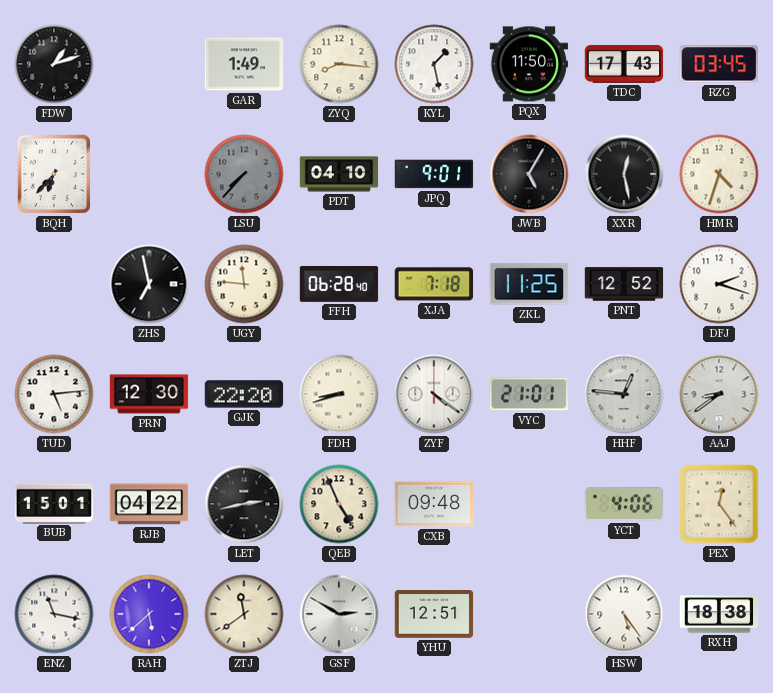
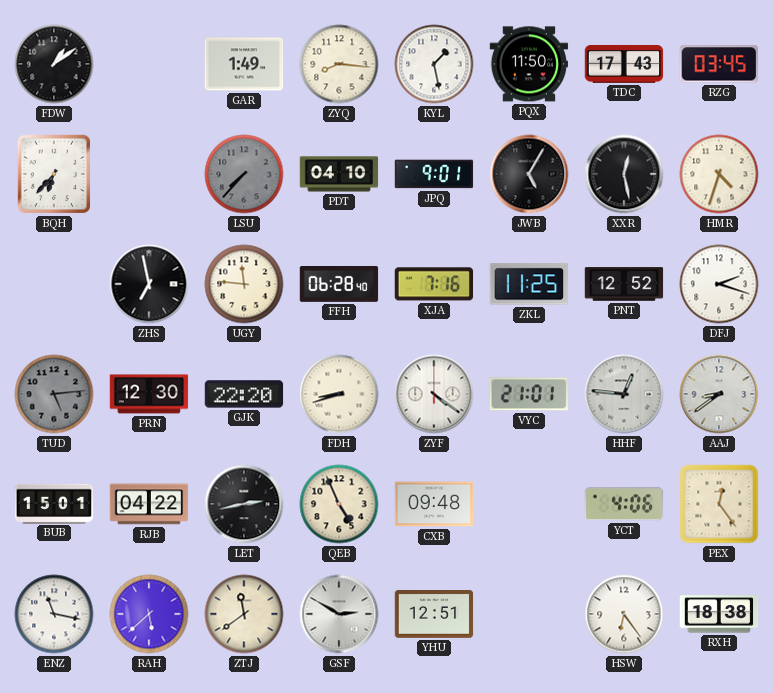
FDW: 1:12 -> 1:09 (54, 64)
XJA: 7:18 -> 7:16 (434, 284)
TUD dial: white -> grey (54, 394)
HSW: 5:24 -> 6:24 (624, 614)
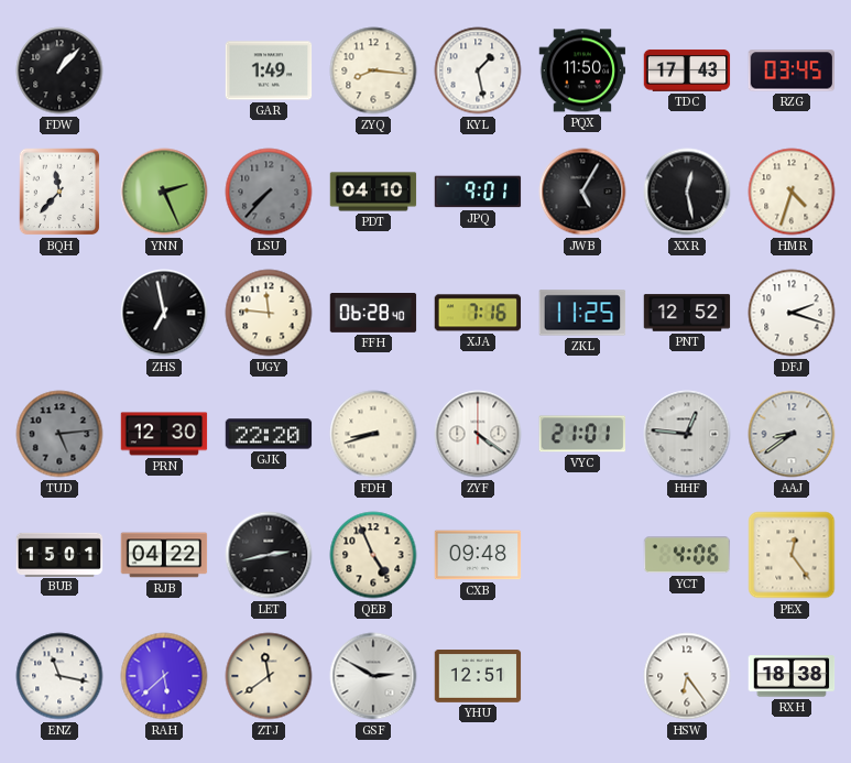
FDW: 1:09 -> 1:07 (59, 70)
BQH: 6:37 -> 11:37 (59, 192)
YNN: none -> 2:26 (164, 192)
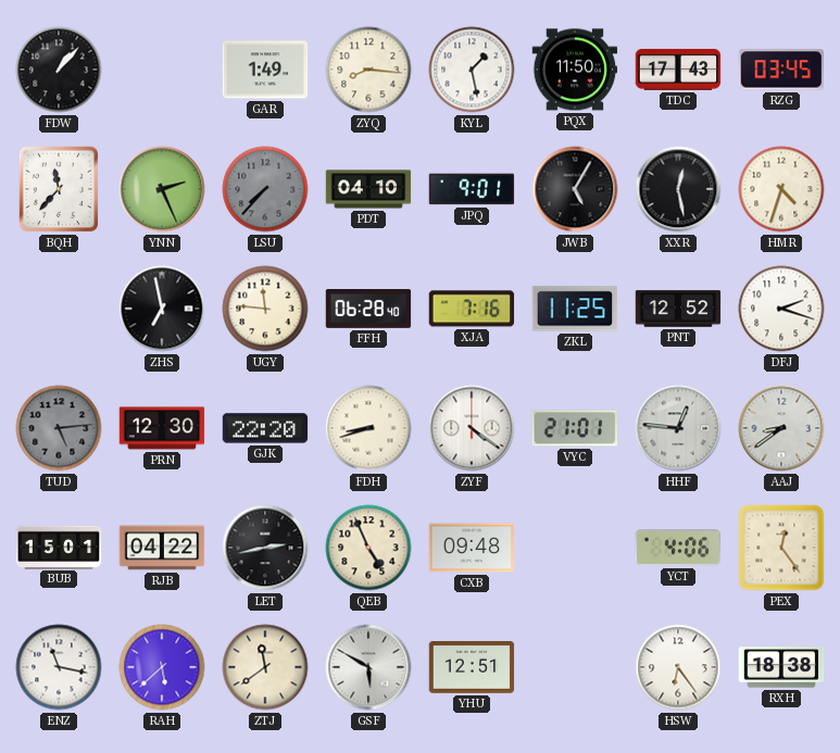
GSF: 2:50 -> 5:50 (368, 667)
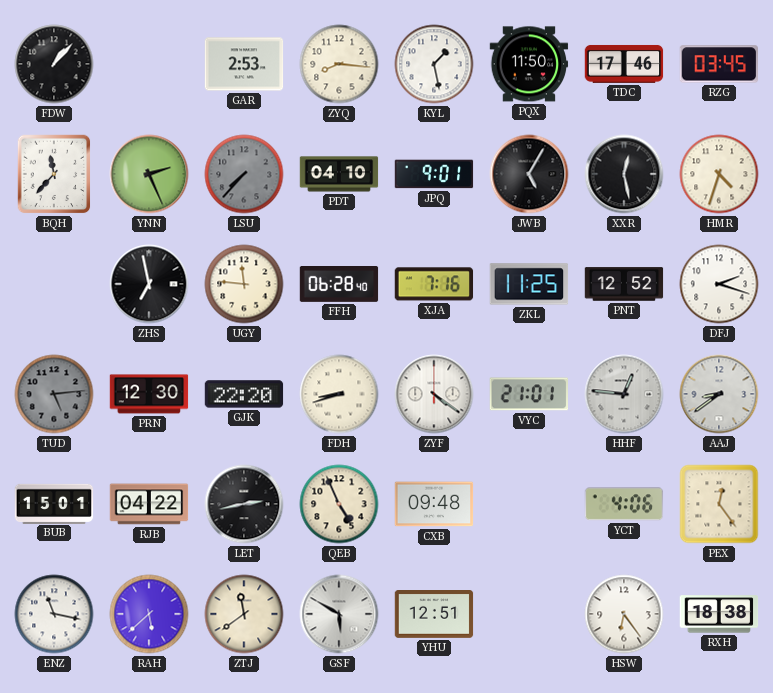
GAR: 1:49 -> 2:53 (244, 64)
TDC: 17:43 -> 17:46 (624, 64)
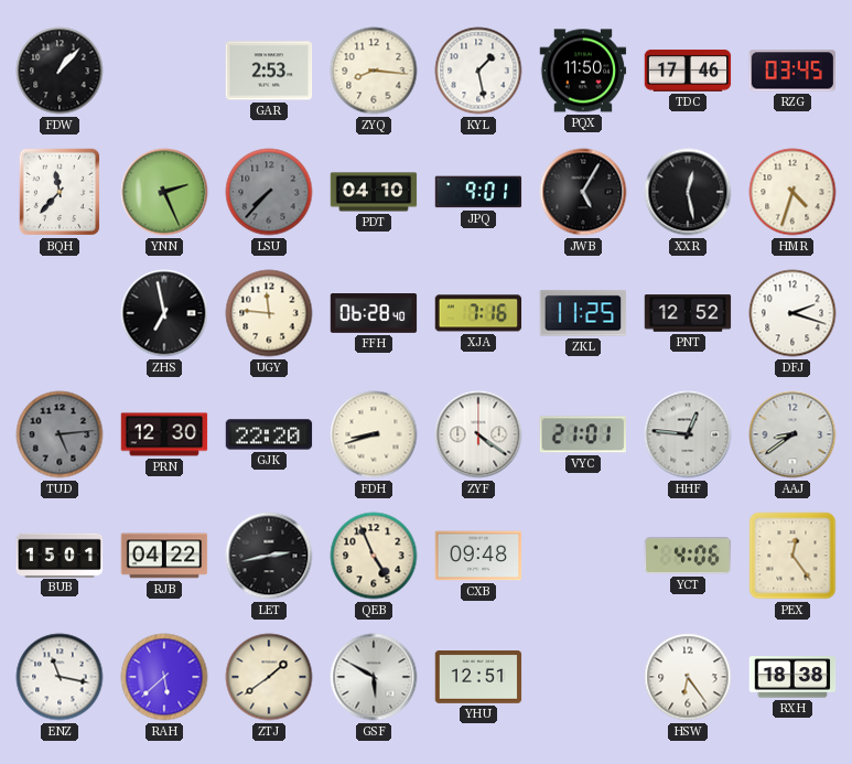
ZTJ: 11:39 -> 1:39 (269, 677)
